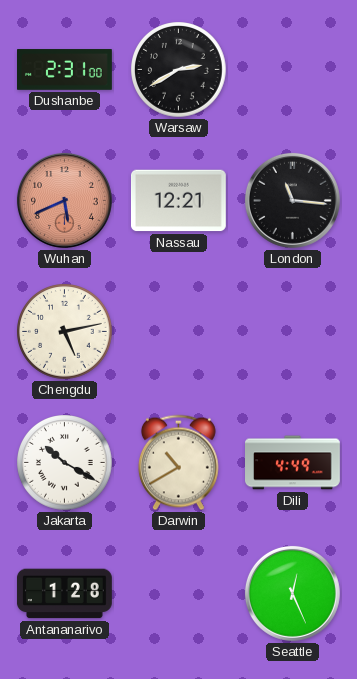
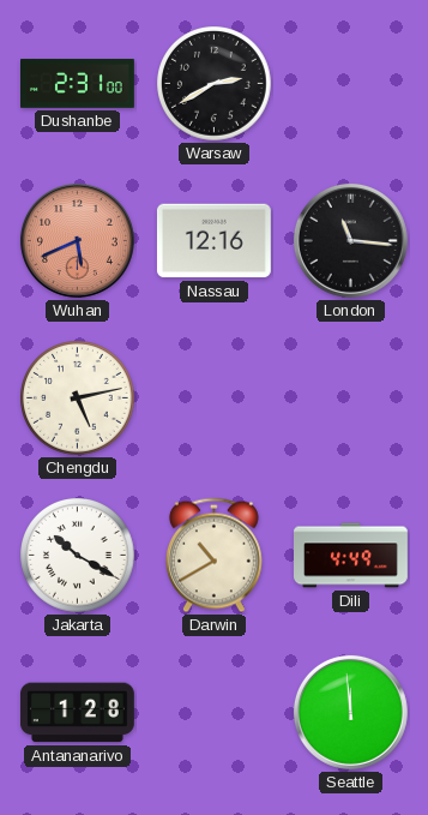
Nassau: 12:21 -> 12:16 (213, 241)
Seattle: 12:26 -> 11:59 (350, 712)
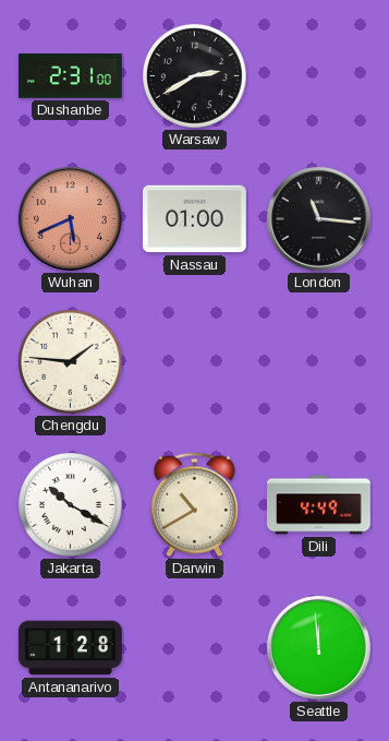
Nassau: 12:16 -> 01:00 (194, 219)
Chengdu: 5:13 -> 1:46 (71, 362)
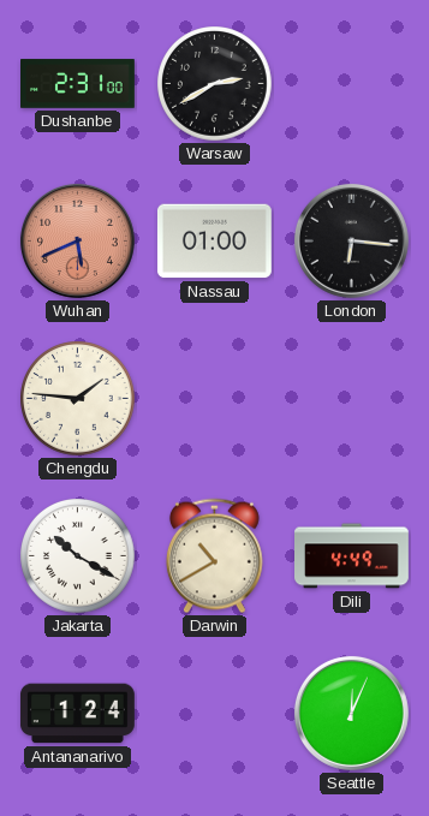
London: 11:16 -> 6:16 (351, 240)
Antananarivo: 1:28 -> 1:24 (77, 714)
Seattle: 11:59 -> 12:04 (351, 713)
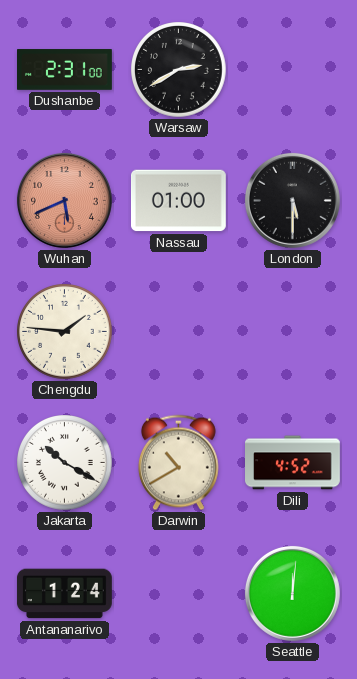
London: 6:16 -> 5:30 (292, 200)
Dili: 4:49 -> 4:52 (293, 463)
Seattle: 12:04 -> 12:01 (292, 593)
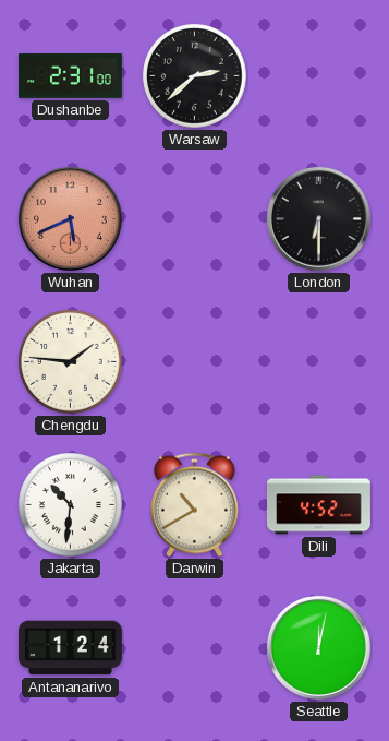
Warsaw: 2:40 -> 2:38 (195, 76)
Nassau: 01:00 -> none (178, 201)
London: 5:30 -> 6:30 (318, 218)
Jakarta: 10:20 -> 10:31 (71, 505)
Seattle: 12:01 -> 12:02 (318, 647)
